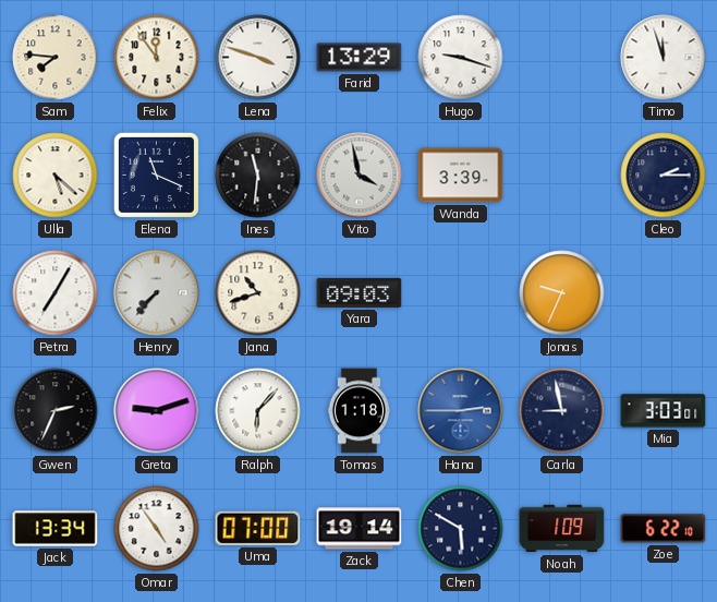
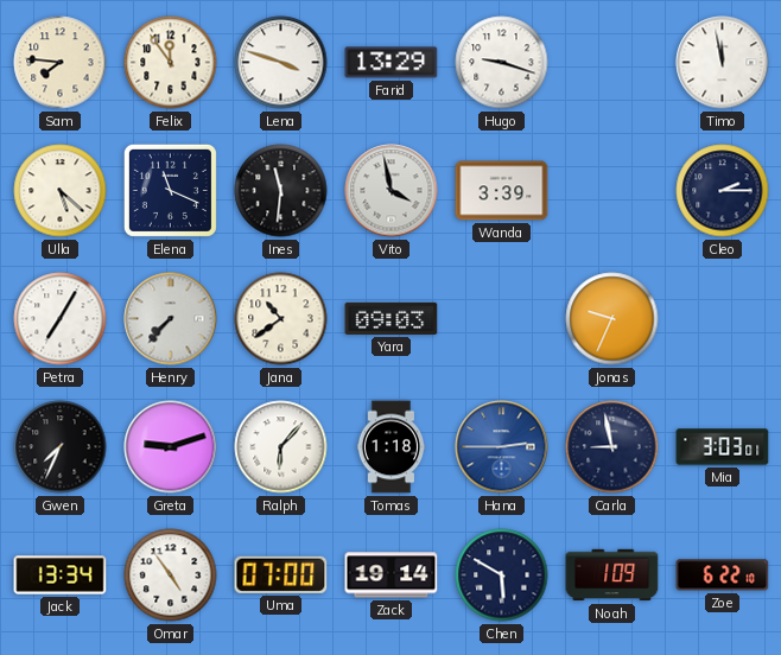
Timo: 11:57 -> 11:58 (723, 63)
Jana: 10:42 -> 10:39 (281, 319)
Gwen: 2:34 -> 7:34 (61, 447)
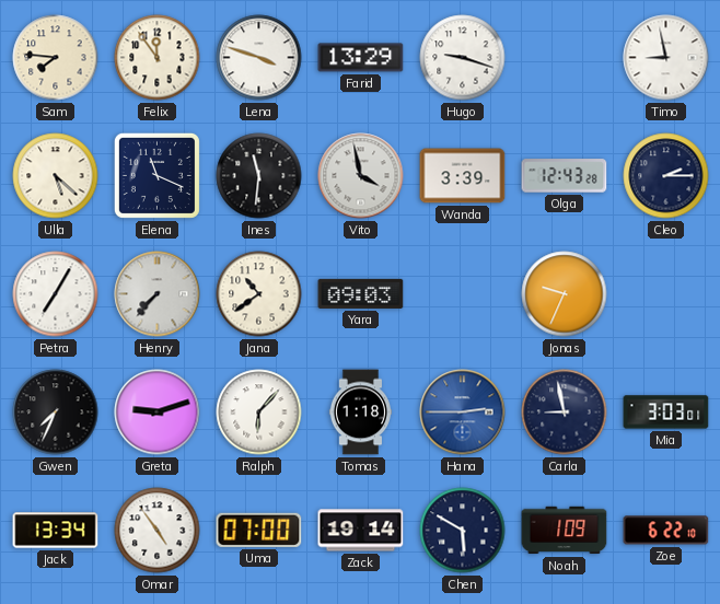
Timo: 11:58 -> 8:58 (666, 58)
Olga: none -> 12:43 (565, 176)
